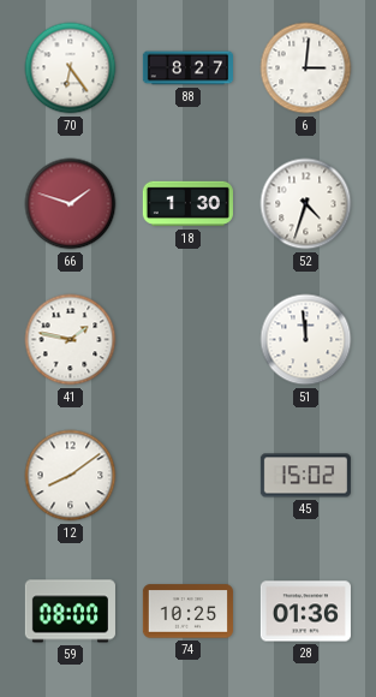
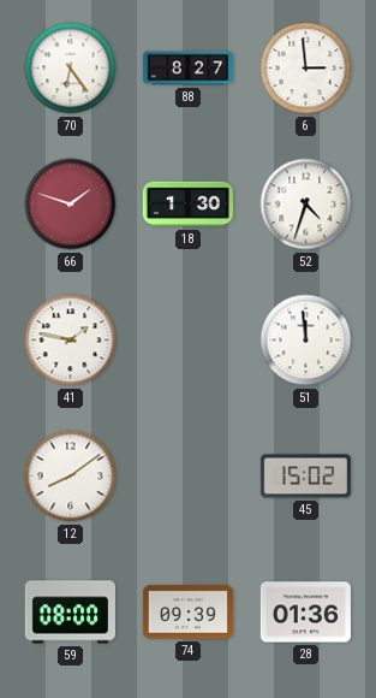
6: 3:01 -> 2:59 (306, 69)
74: 10:25 -> 09:39 (187, 613)
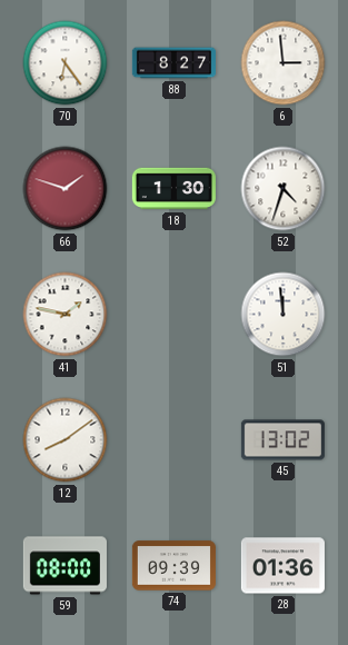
45: 15:02 -> 13:02 (282, 440)
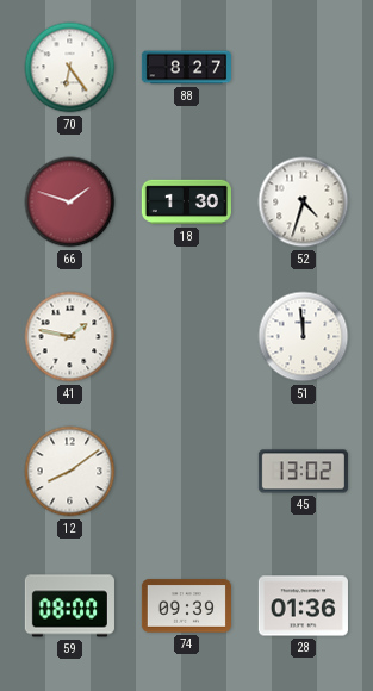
6: 2:59 -> none (284, 63)
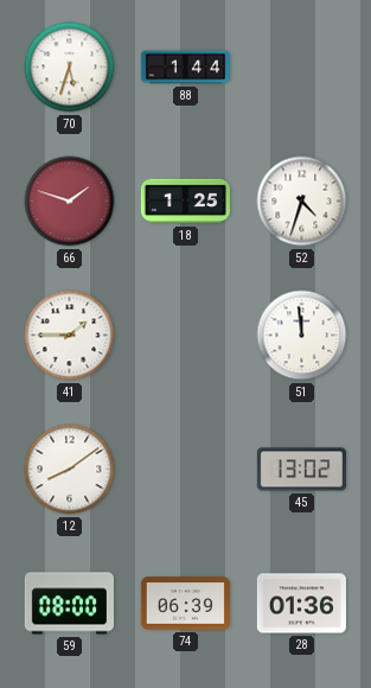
70: 6:24 -> 5:33 (70, 68)
88: 8:27 -> 1:44 (185, 68)
18: 1:30 -> 1:25 (185, 202)
41: 1:47 -> 1:45 (70, 336)
74: 09:39 -> 06:39 (185, 604)
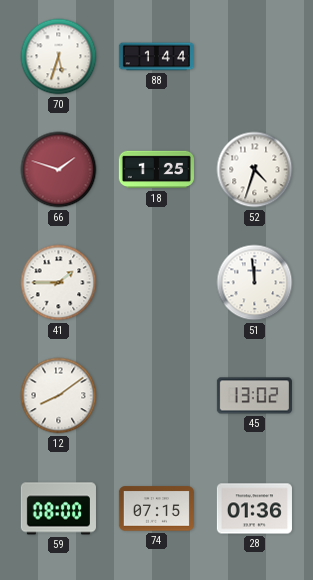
74: 06:39 -> 07:15 (156, 509)
